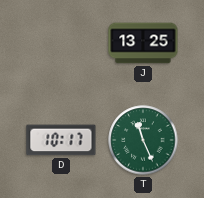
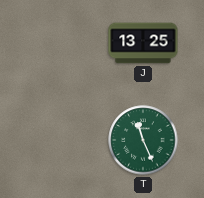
D: 10:17 -> none (61, 140)
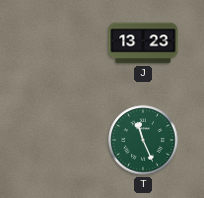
J: 13:25 -> 13:23 (143, 43)
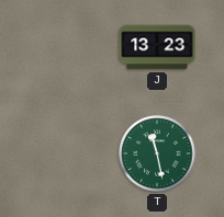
T: 11:26 -> 11:28 (157, 153)
